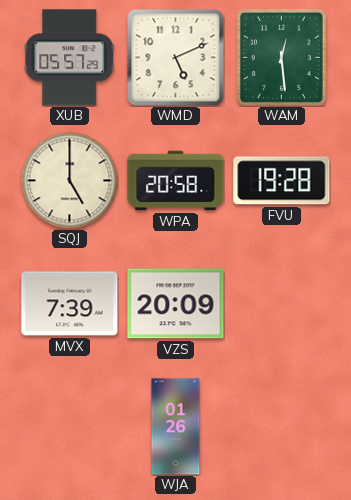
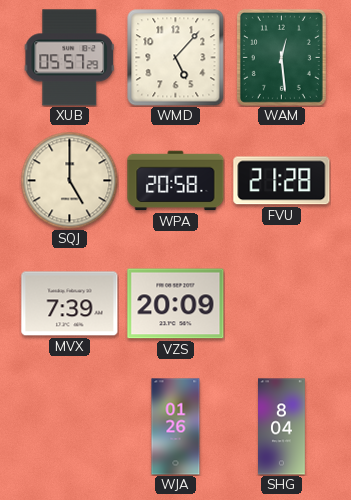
WMD: 5:11 -> 5:07 (176, 58)
FVU: 19:28 -> 21:28 (282, 181)
SHG: none -> 8:04 (282, 427)
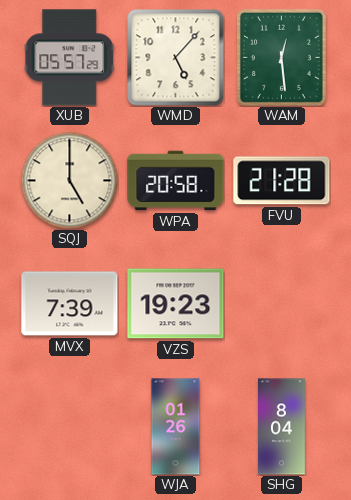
VZS: 20:09 -> 19:23 (176, 304)
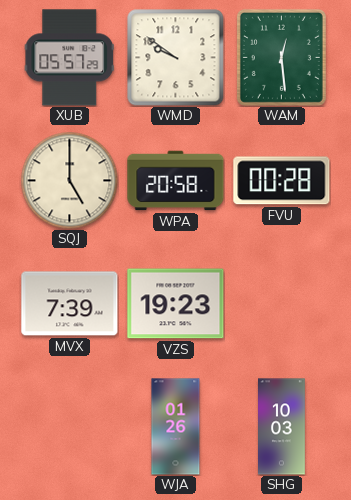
WMD: 5:07 -> 9:51 (176, 58)
FVU: 21:28 -> 00:28 (282, 181)
SHG: 8:04 -> 10:03 (282, 427)
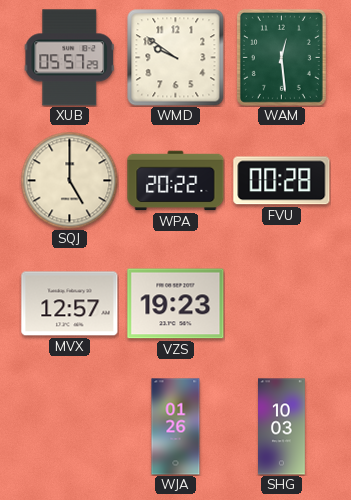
WPA: 20:58 -> 20:22 (176, 181)
MVX: 7:39 -> 12:57 (70, 304)
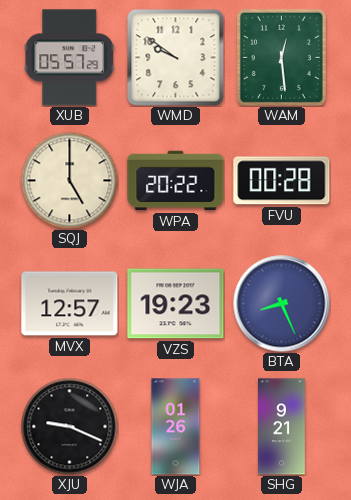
BTA: none -> 8:26 (282, 304)
XJU: none -> 9:19 (69, 426)
SHG: 10:03 -> 9:21 (282, 427)
